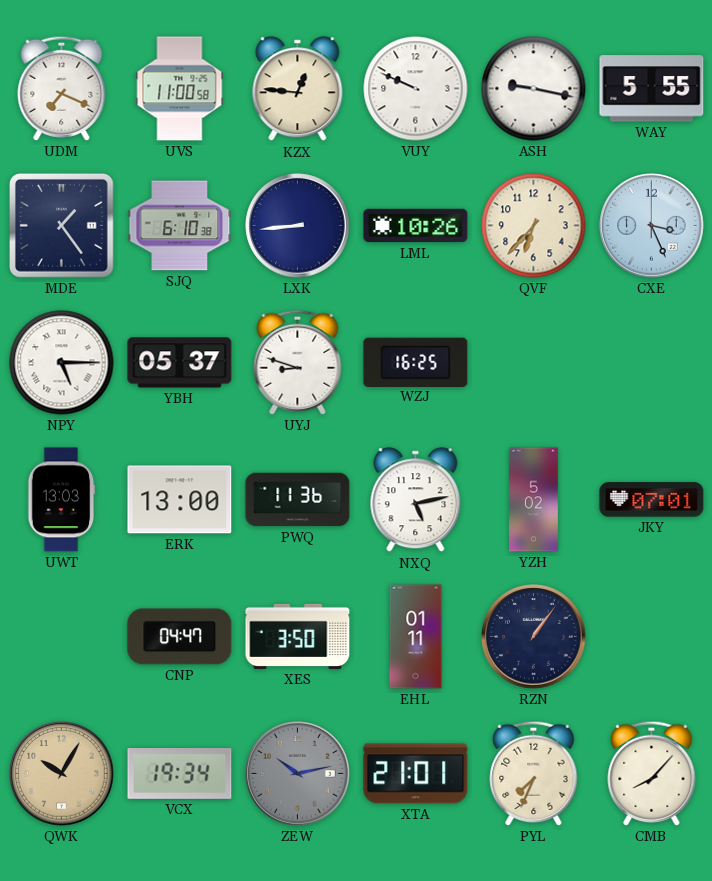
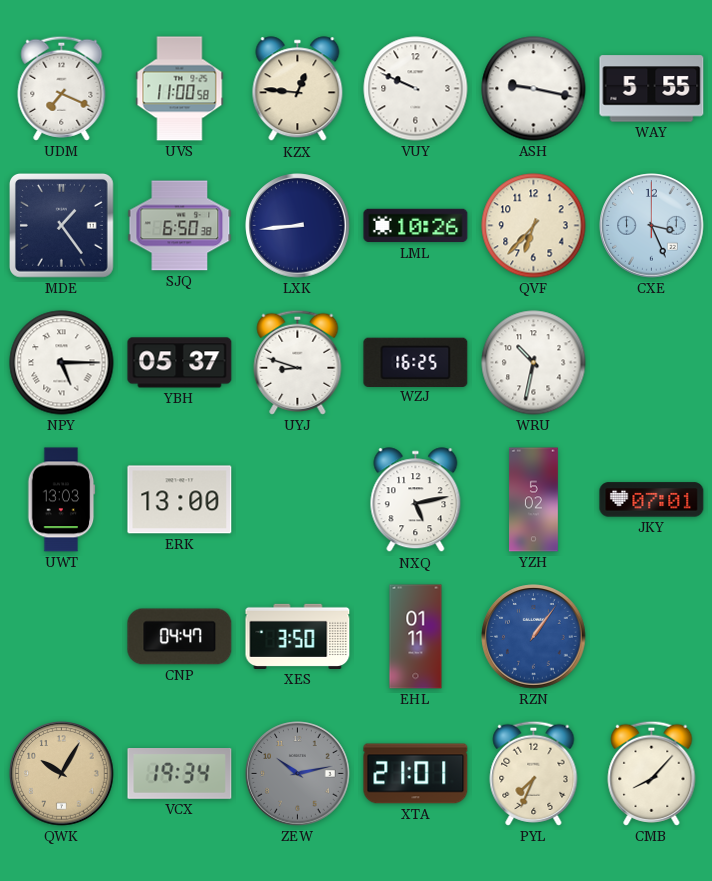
SJQ: 6:10 -> 6:50 (180, 226)
WRU: none -> 10:32 (534, 363)
PWQ: 11:36 -> none (298, 500)
RZN dial: navy -> blue (534, 637)
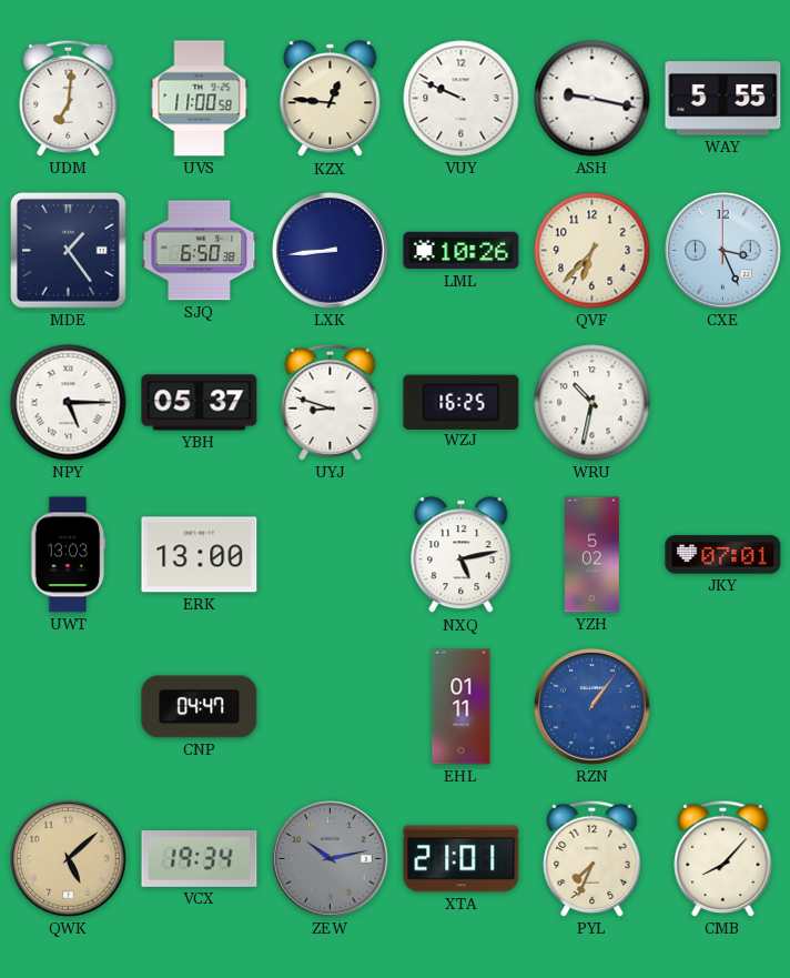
UDM: 7:19 -> 7:01 (69, 98)
XES: 3:50 -> none (298, 636)
QWK: 10:05 -> 5:08 (69, 859)
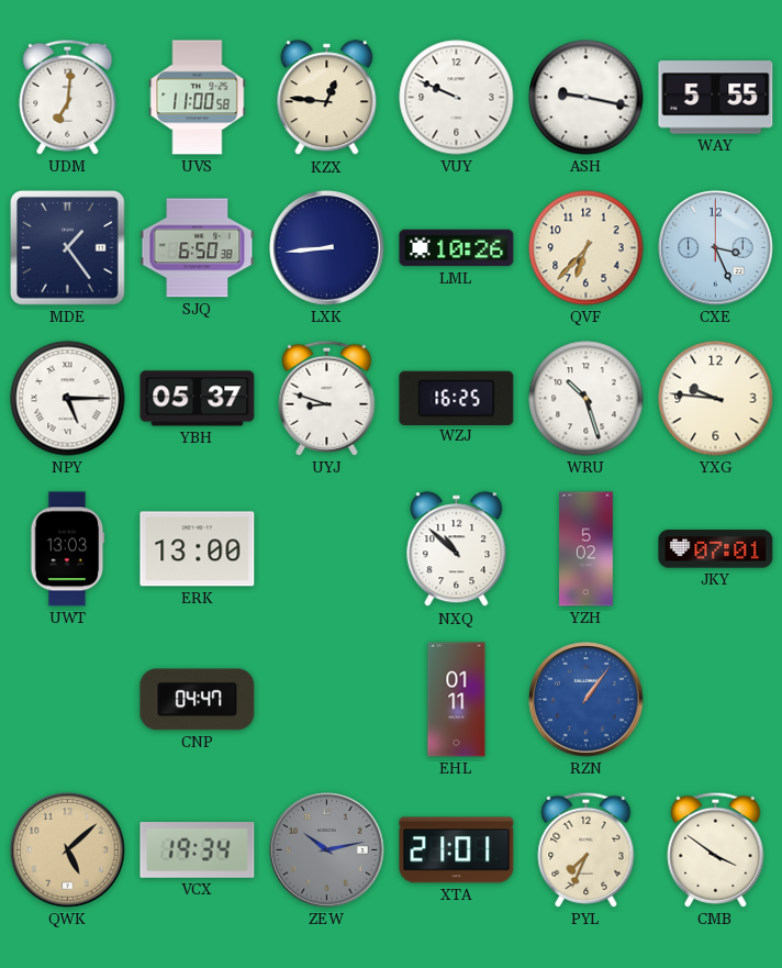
WRU: 10:32 -> 10:27 (586, 399)
YXG: none -> 9:46 (716, 399)
NXQ: 5:13 -> 10:52 (457, 549)
CMB: 8:07 -> 3:51 (716, 849)
